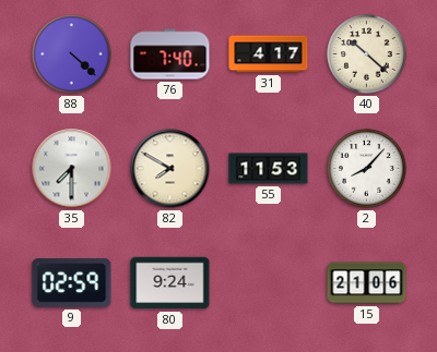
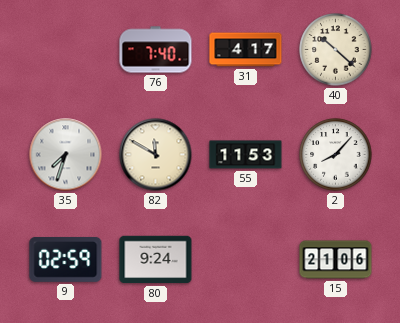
88: 4:22 -> none (72, 54)
35: 7:30 -> 7:33 (66, 155)
82: 7:50 -> 11:50 (156, 155)
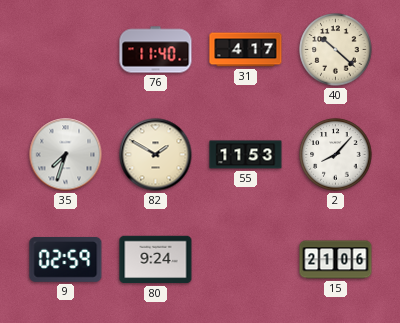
76: 7:40 -> 11:40 (156, 50)
82: 11:50 -> 1:50 (156, 155)
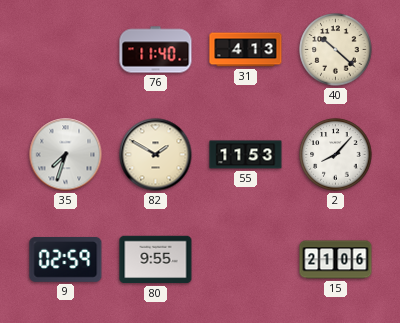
31: 4:17 -> 4:13 (246, 50)
80: 9:24 -> 9:55 (156, 260)
